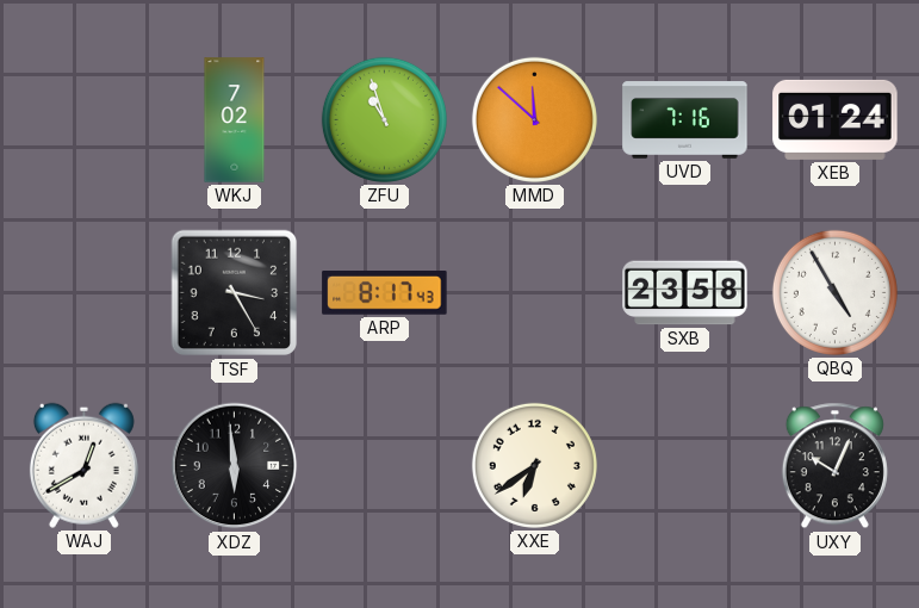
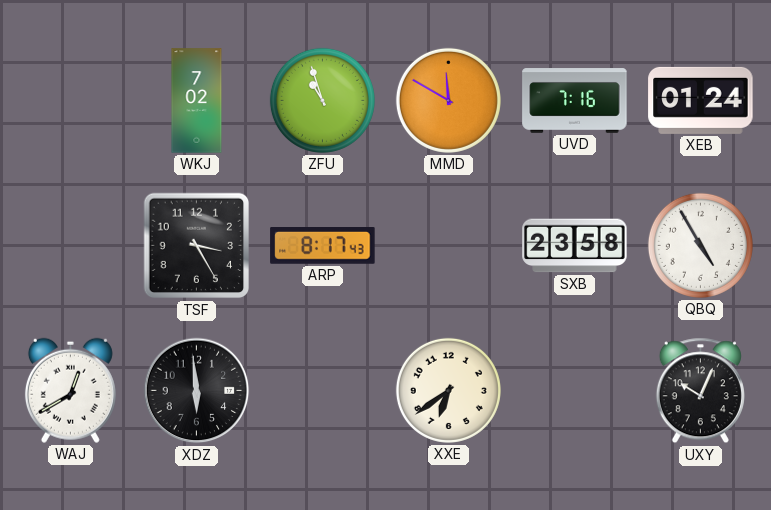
MMD: 11:52 -> 11:50 (448, 100)
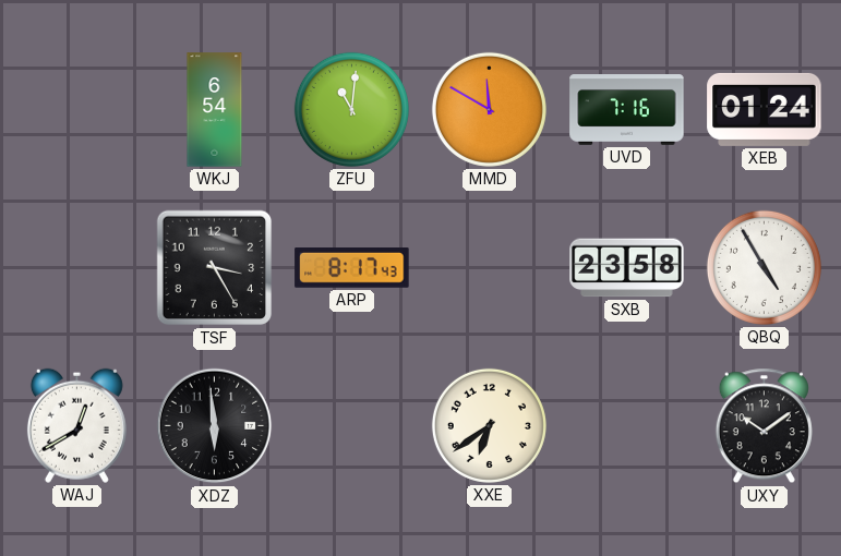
WKJ: 7:02 -> 6:54 (215, 110)
ZFU: 10:57 -> 11:01 (351, 109)
UXY: 10:04 -> 10:09 (764, 426)
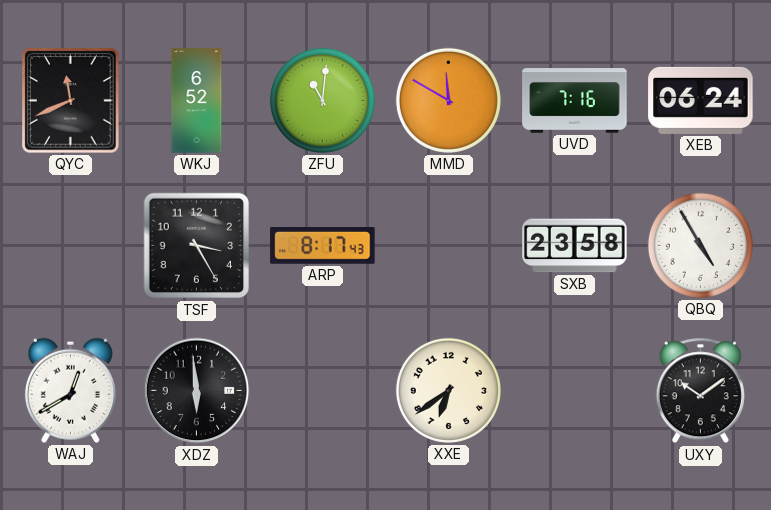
QYC: none -> 11:41 (71, 101)
WKJ: 6:54 -> 6:52 (197, 101)
XEB: 01:24 -> 06:24 (701, 100)
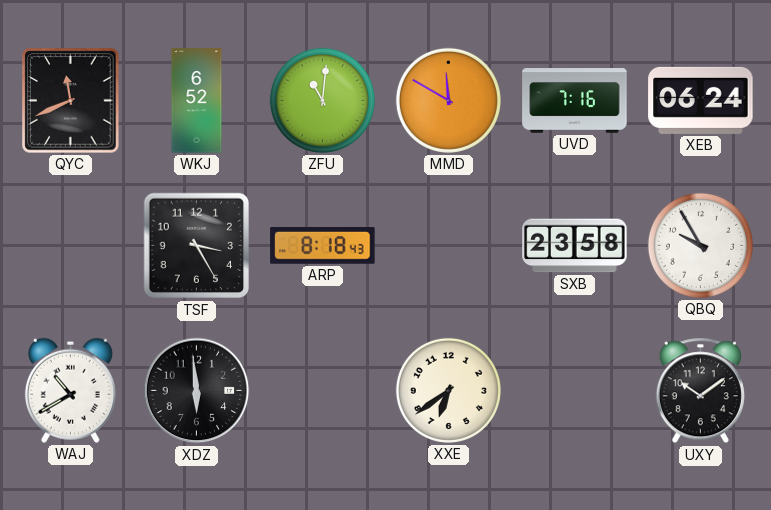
ARP: 8:17 -> 8:18 (323, 246)
QBQ: 4:55 -> 9:55 (700, 245)
WAJ: 12:40 -> 10:40 (70, 390)
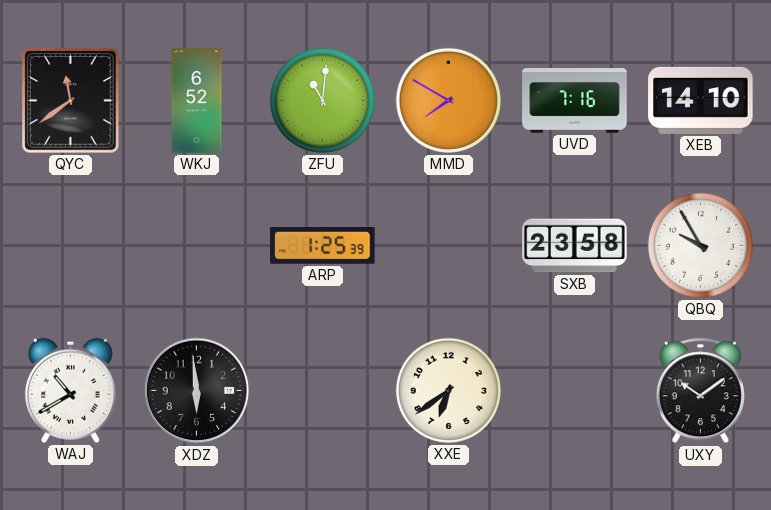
QYC: 11:41 -> 11:39 (71, 101)
MMD: 11:50 -> 7:50 (448, 100)
XEB: 06:24 -> 14:10 (701, 100)
TSF: 3:25 -> none (197, 246)
ARP: 8:18 -> 1:25 (323, 246)
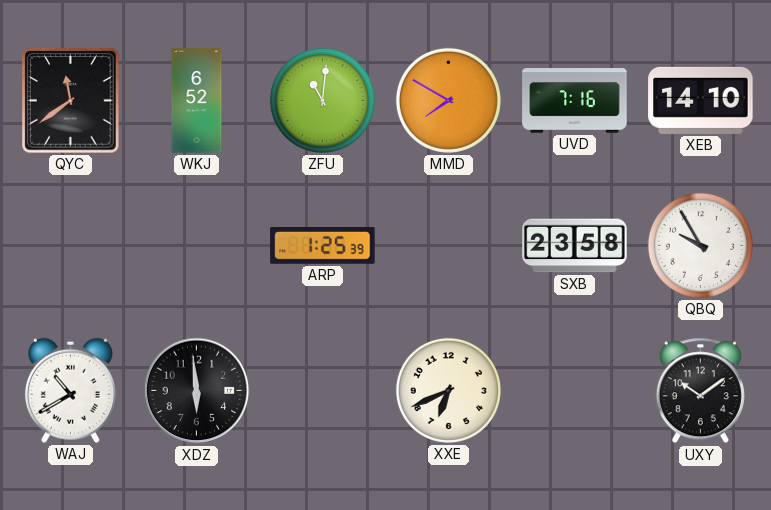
XXE: 6:39 -> 6:41 (448, 390)
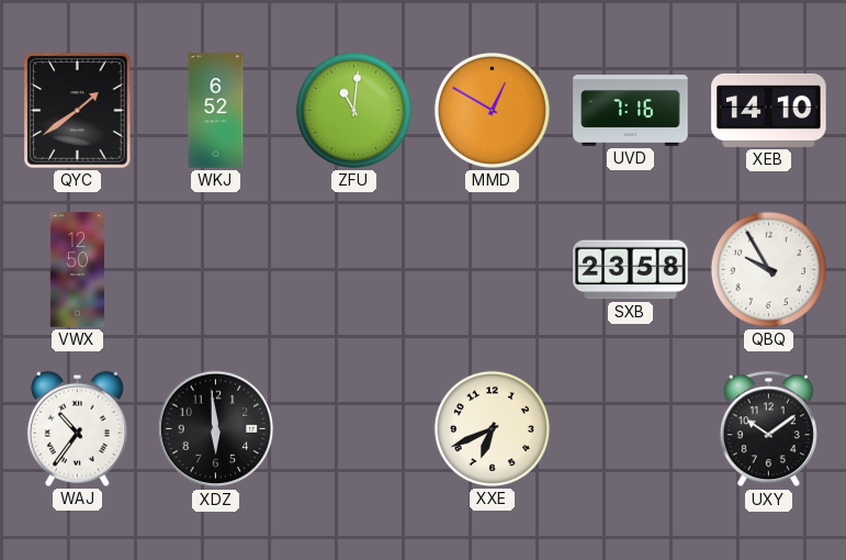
QYC: 11:39 -> 1:39 (78, 111)
MMD: 7:50 -> 12:50 (492, 110)
VWX: none -> 12:50 (77, 270)
ARP: 1:25 -> none (323, 246)
WAJ: 10:40 -> 10:36 (77, 428)
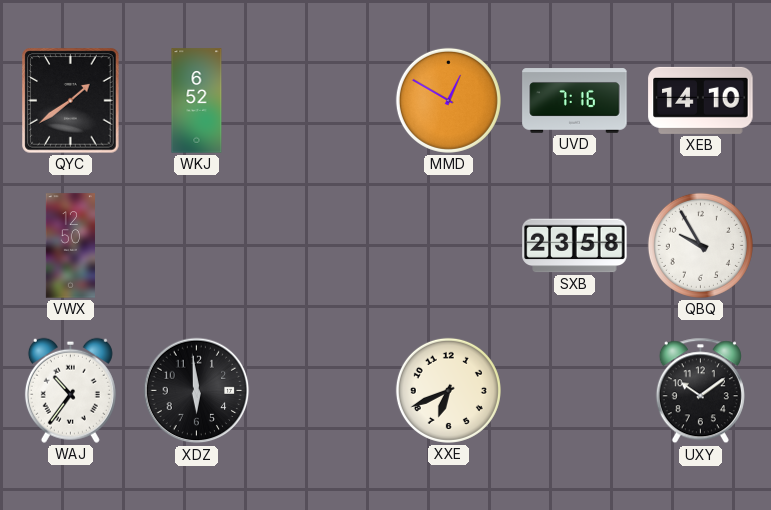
ZFU: 11:01 -> none (353, 110)
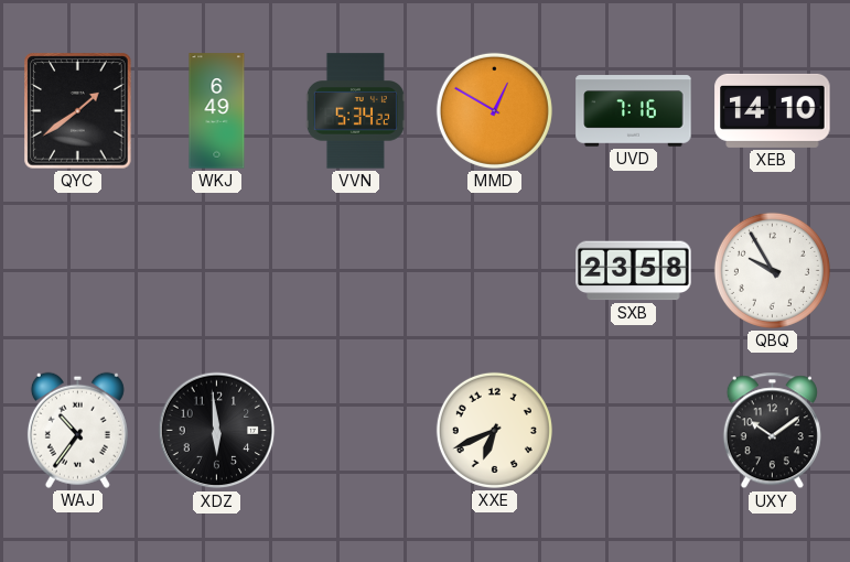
WKJ: 6:52 -> 6:49 (217, 111)
VVN: none -> 5:34 (355, 111)
VWX: 12:50 -> none (70, 246)
